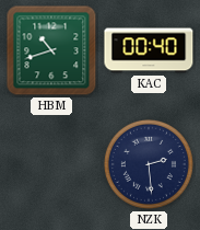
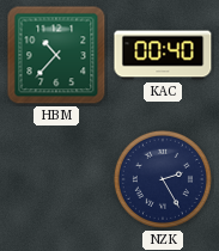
HBM: 10:42 -> 10:37 (56, 55)
NZK: 2:29 -> 2:25 (163, 179)
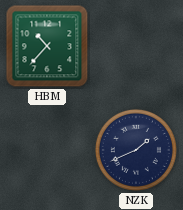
KAC: 00:40 -> none (163, 55)
NZK: 2:25 -> 1:41 (136, 150)
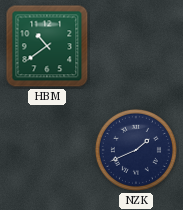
HBM: 10:37 -> 10:39 (47, 46)
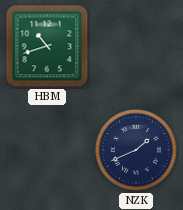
HBM: 10:39 -> 10:42 (47, 46)
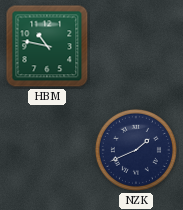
HBM: 10:42 -> 10:47 (47, 46)
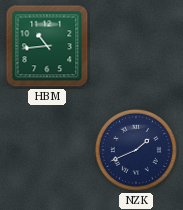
HBM: 10:47 -> 10:44 (47, 46)
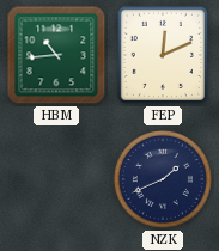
FEP: none -> 12:11 (163, 55)
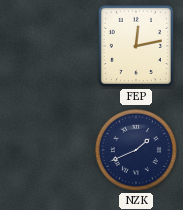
HBM: 10:44 -> none (56, 55)
FEP: 12:11 -> 12:13 (136, 46)
